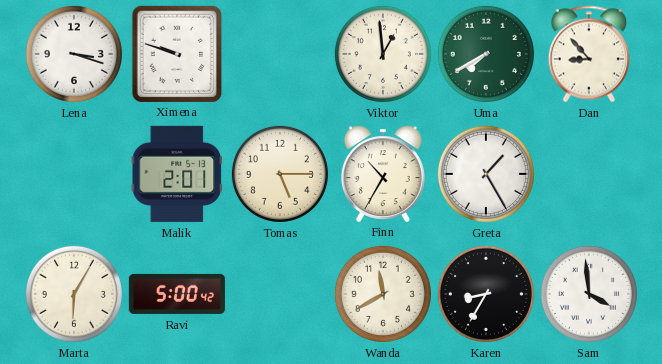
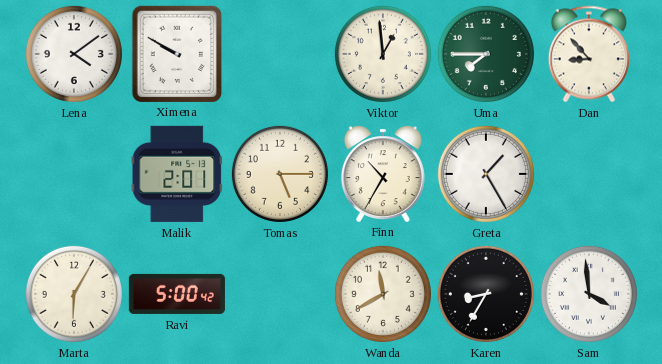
Lena: 3:18 -> 4:09 (74, 54)
Ximena: 9:48 -> 9:50 (176, 53)
Uma: 7:40 -> 7:45 (486, 54)
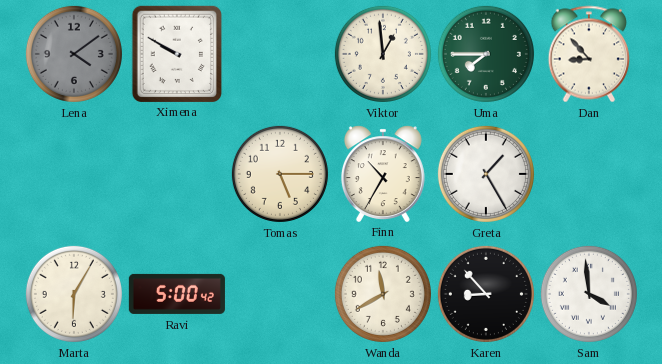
Lena dial: white -> grey (74, 54)
Malik: 2:01 -> none (177, 174)
Karen: 8:35 -> 8:53 (486, 294)
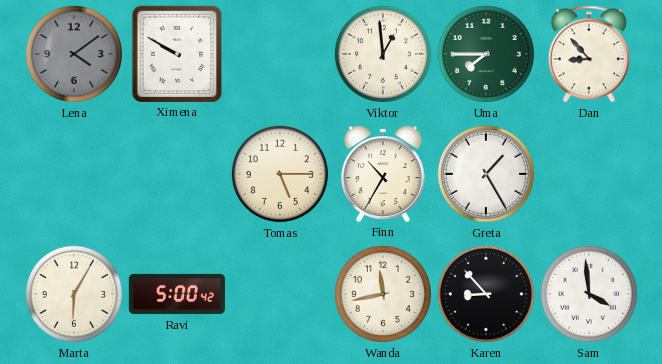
Wanda: 11:40 -> 11:43 (383, 294)
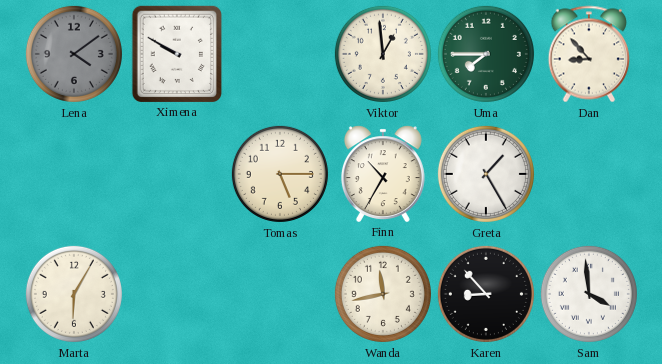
Ravi: 5:00 -> none (177, 294)
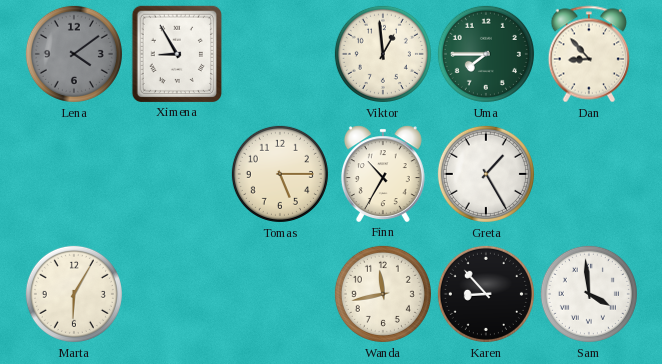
Ximena: 9:50 -> 8:55 (176, 53)
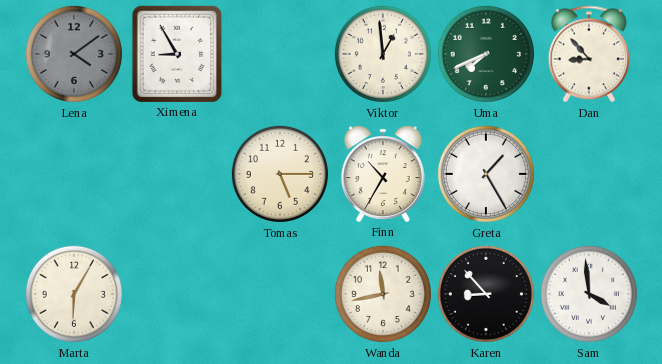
Uma: 7:45 -> 7:41 (486, 54)
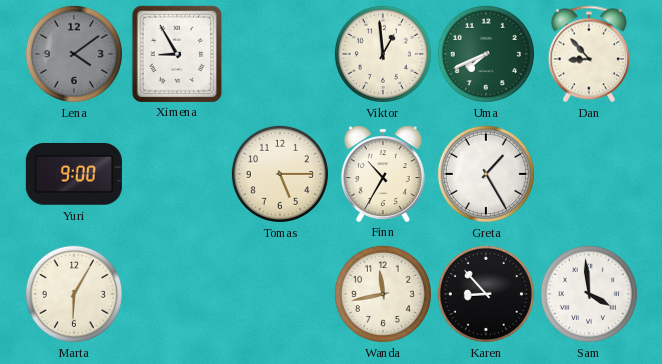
Yuri: none -> 9:00 (74, 174)
